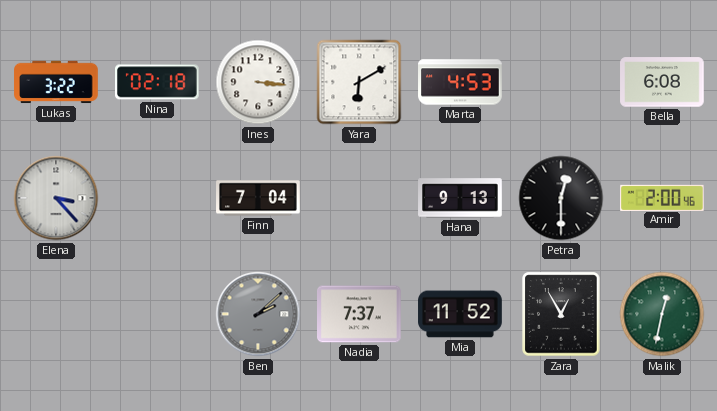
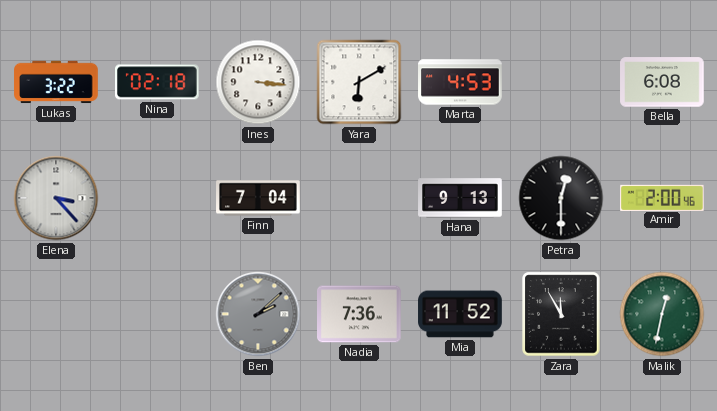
Nadia: 7:37 -> 7:36 (360, 314)
Zara: 12:55 -> 11:55 (561, 314)
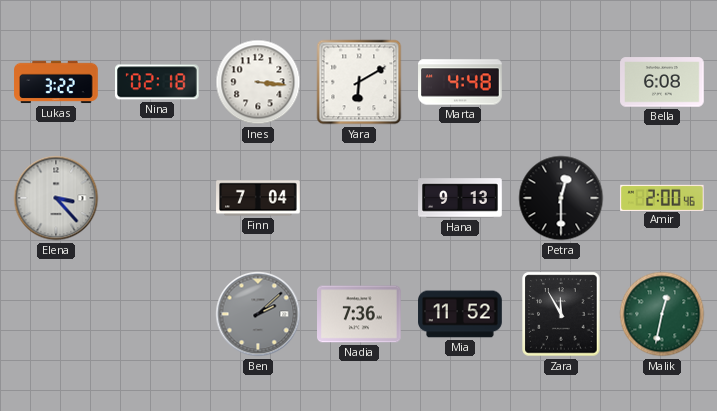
Marta: 4:53 -> 4:48 (460, 82)
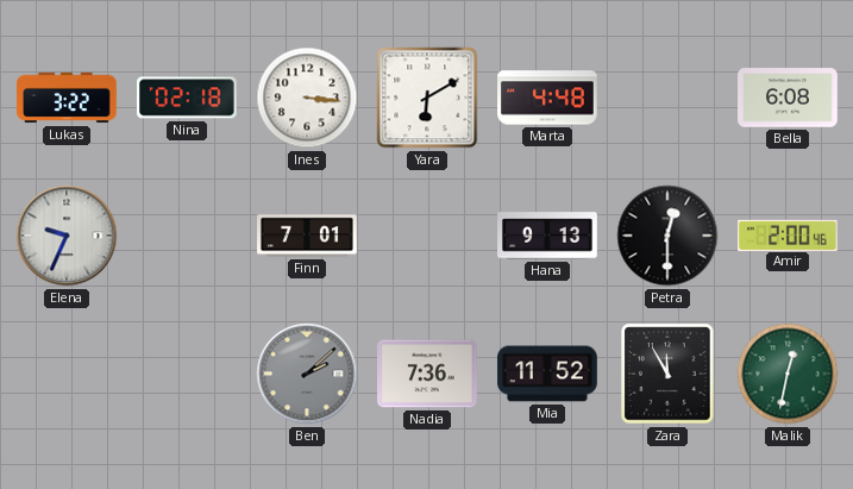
Elena: 3:23 -> 9:34 (67, 236)
Finn: 7:04 -> 7:01 (307, 236)
